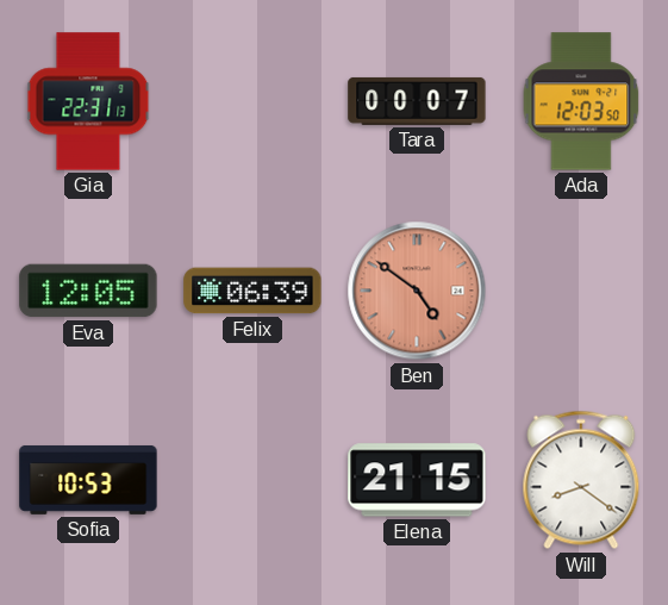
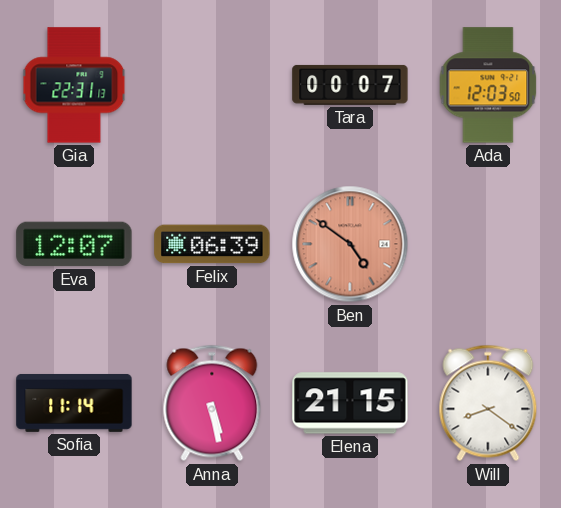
Eva: 12:05 -> 12:07 (74, 244)
Sofia: 10:53 -> 11:14 (74, 403)
Anna: none -> 5:28 (212, 403)
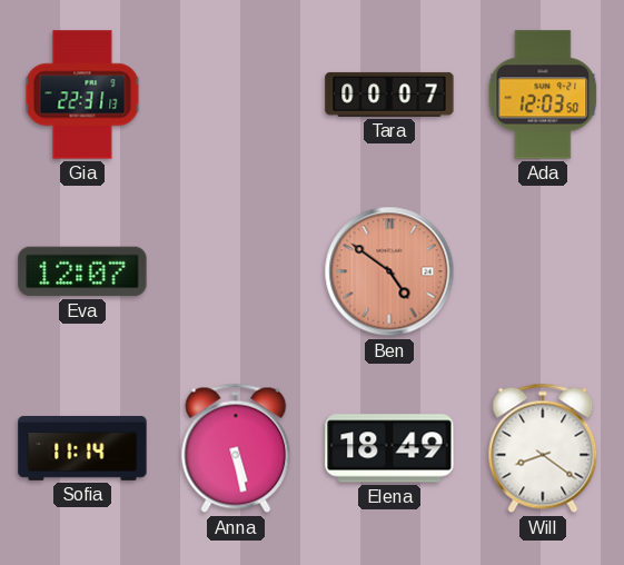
Felix: 06:39 -> none (212, 244)
Elena: 21:15 -> 18:49 (389, 448)
